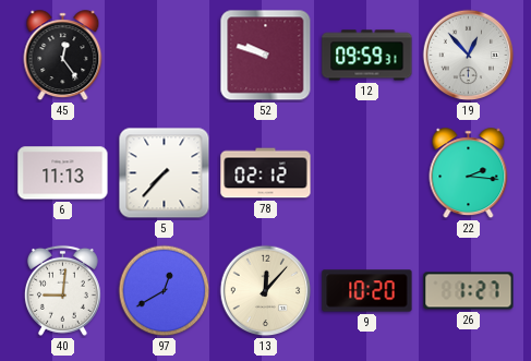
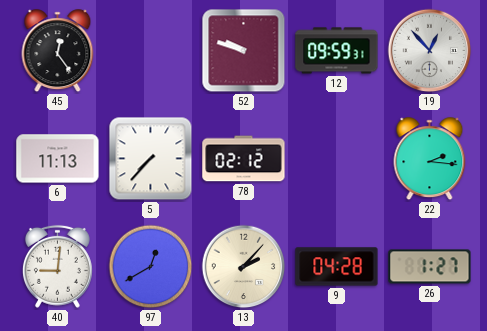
13: 12:07 -> 2:07 (244, 267)
9: 10:20 -> 04:28 (337, 267)
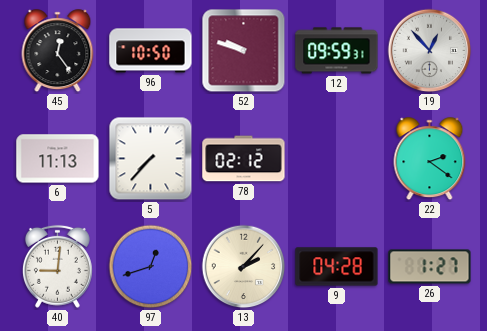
96: none -> 10:50 (151, 51)
22: 2:16 -> 2:21 (430, 159)
97: 12:40 -> 12:42 (151, 267)
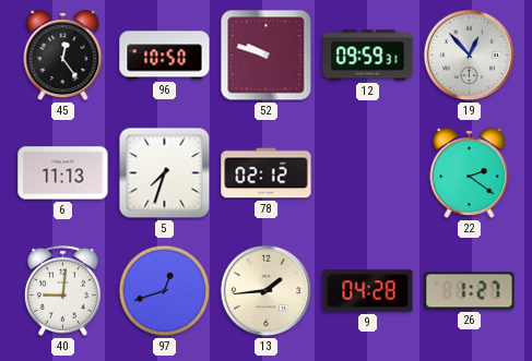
5: 7:37 -> 7:33 (165, 173)
13: 2:07 -> 1:44 (267, 291)
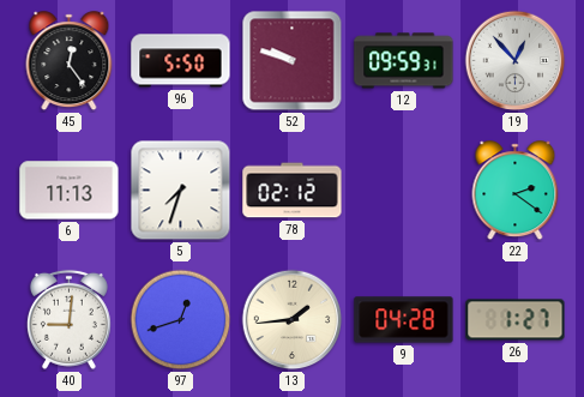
96: 10:50 -> 5:50 (181, 61)
